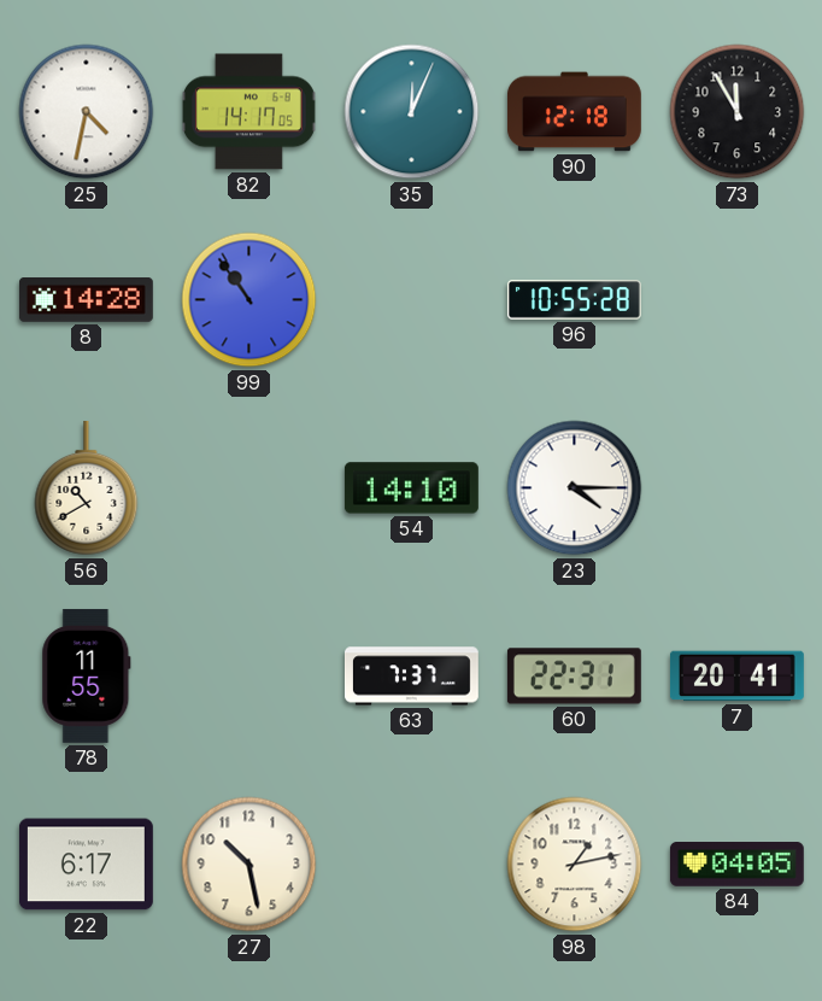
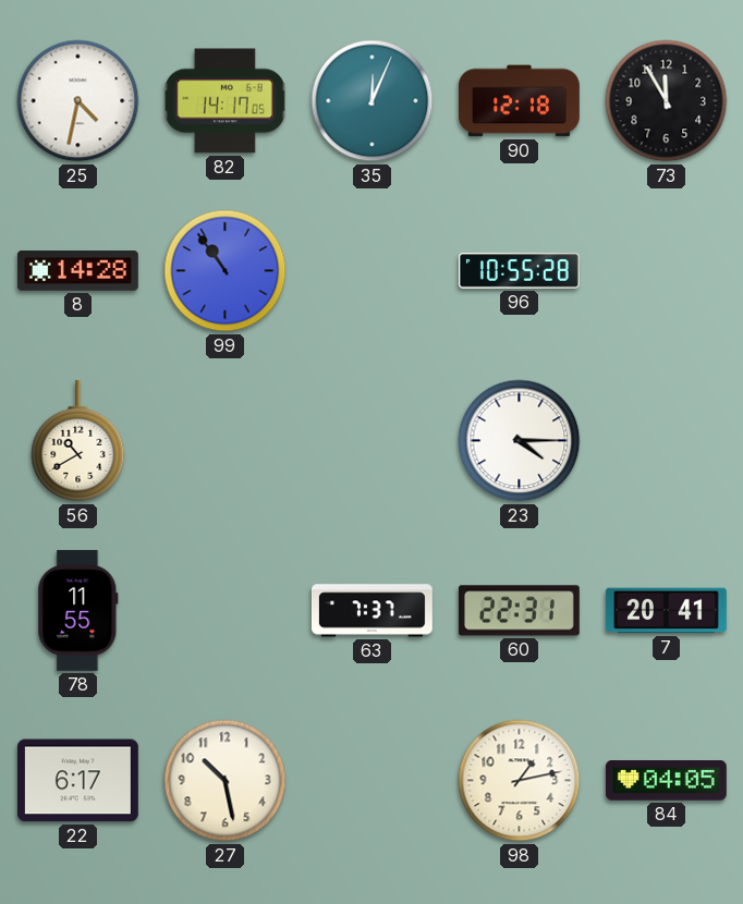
54: 14:10 -> none (411, 488)
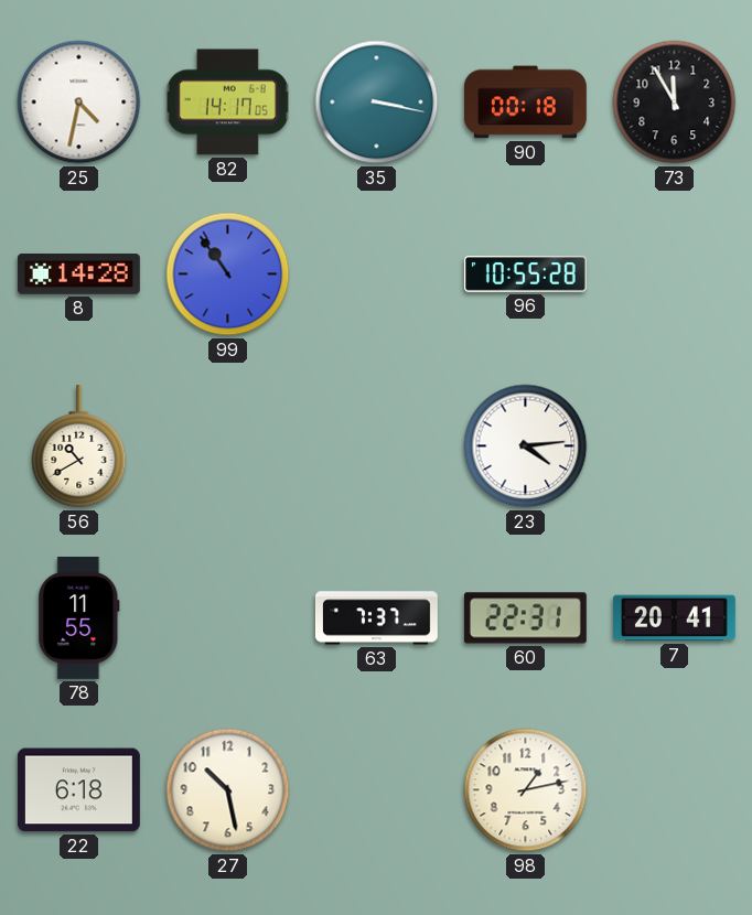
35: 12:04 -> 3:17 (377, 103)
90: 12:18 -> 00:18 (525, 103)
23: 4:15 -> 4:14 (526, 446)
22: 6:17 -> 6:18 (78, 790)
84: 04:05 -> none (666, 781)
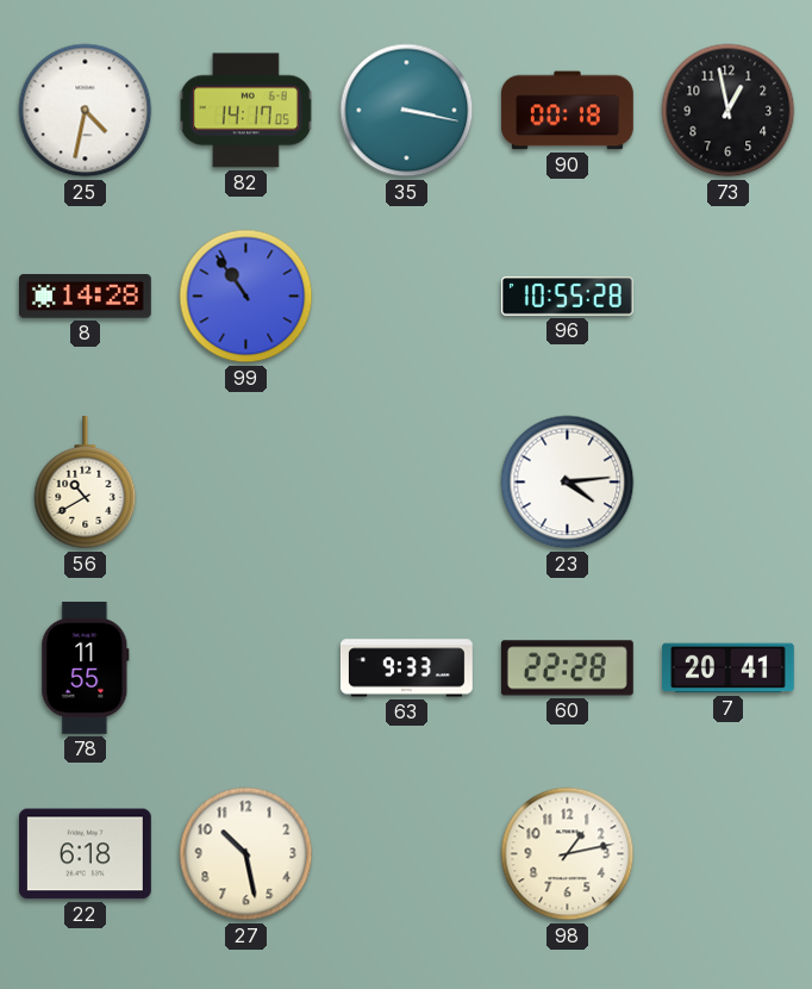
73: 11:55 -> 12:58 (729, 111)
63: 7:37 -> 9:33 (406, 668)
60: 22:31 -> 22:28 (567, 668)
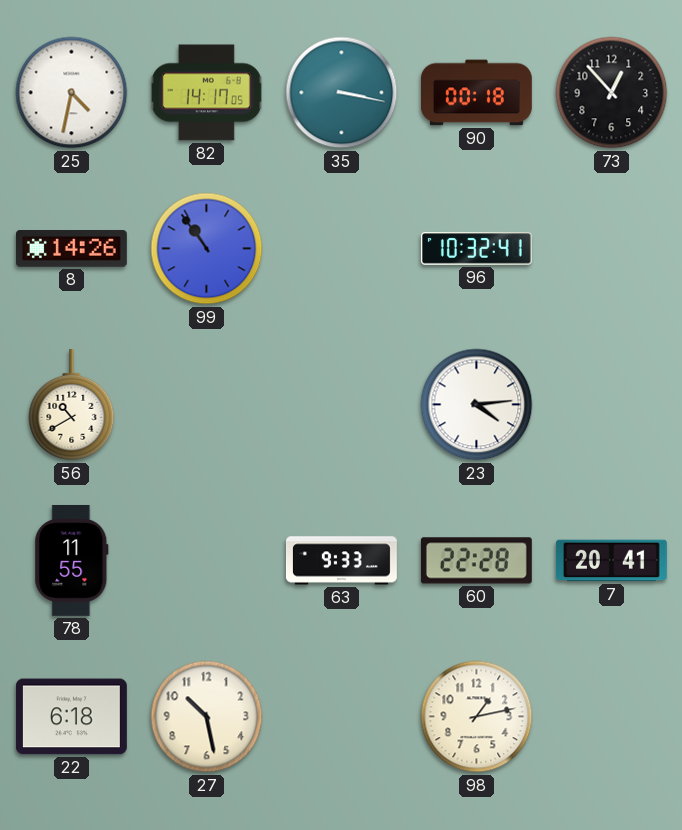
73: 12:58 -> 12:53 (612, 93)
8: 14:28 -> 14:26 (71, 249)
96: 10:55 -> 10:32 (476, 249)
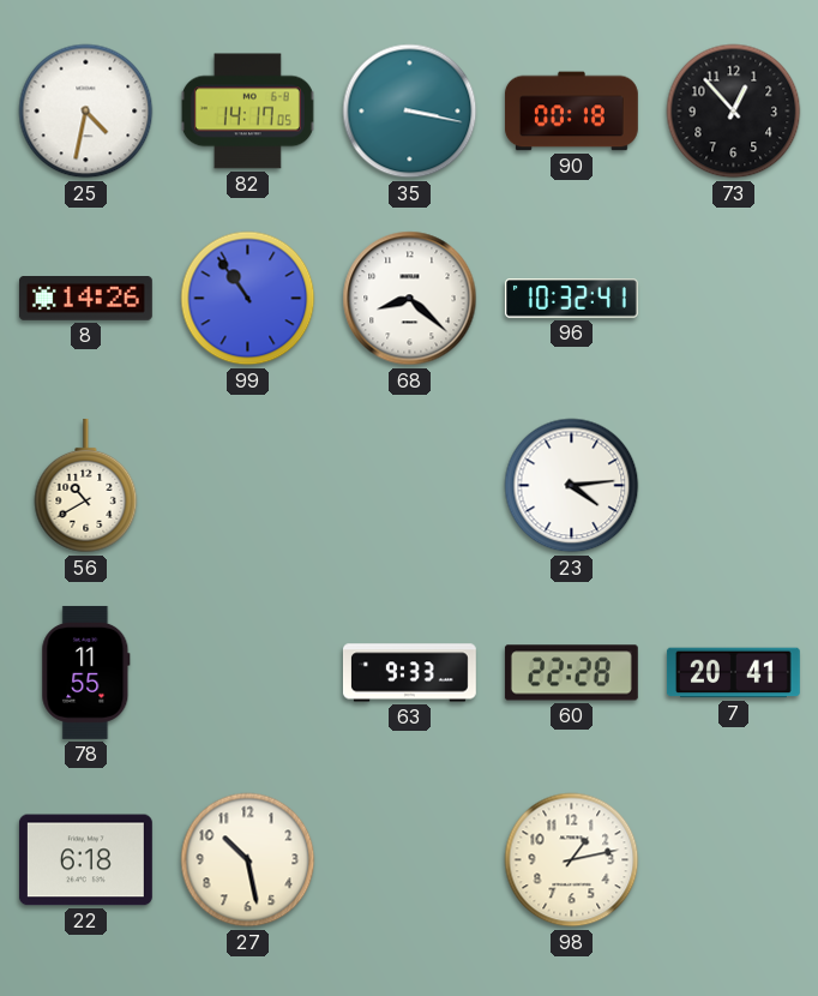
68: none -> 8:22 (410, 299)
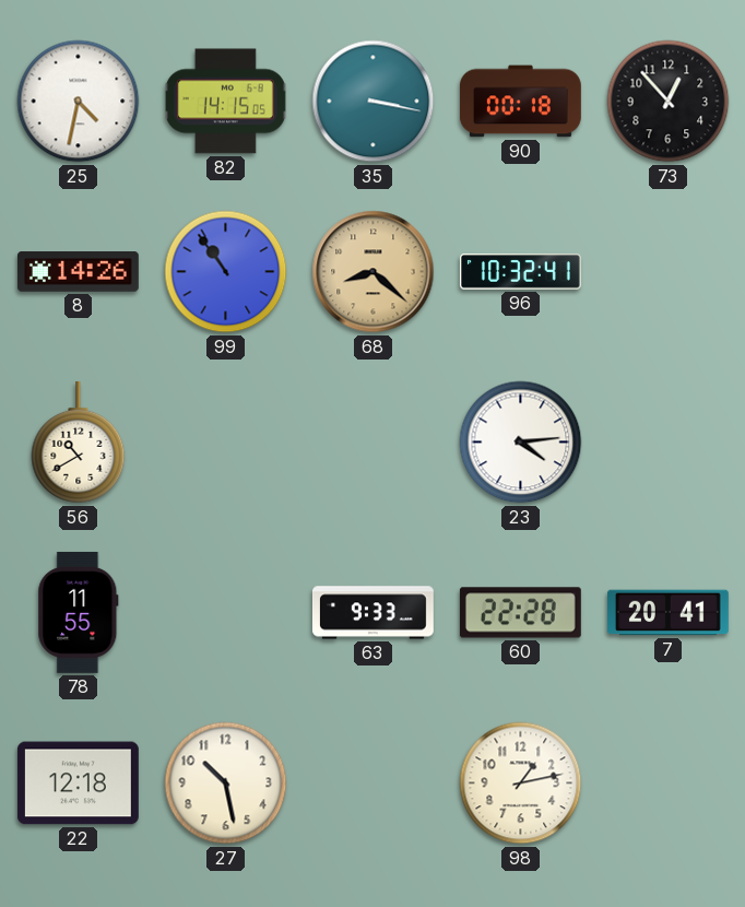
82: 14:17 -> 14:15 (225, 102)
68 dial: white -> champagne (374, 272)
22: 6:18 -> 12:18 (78, 784)
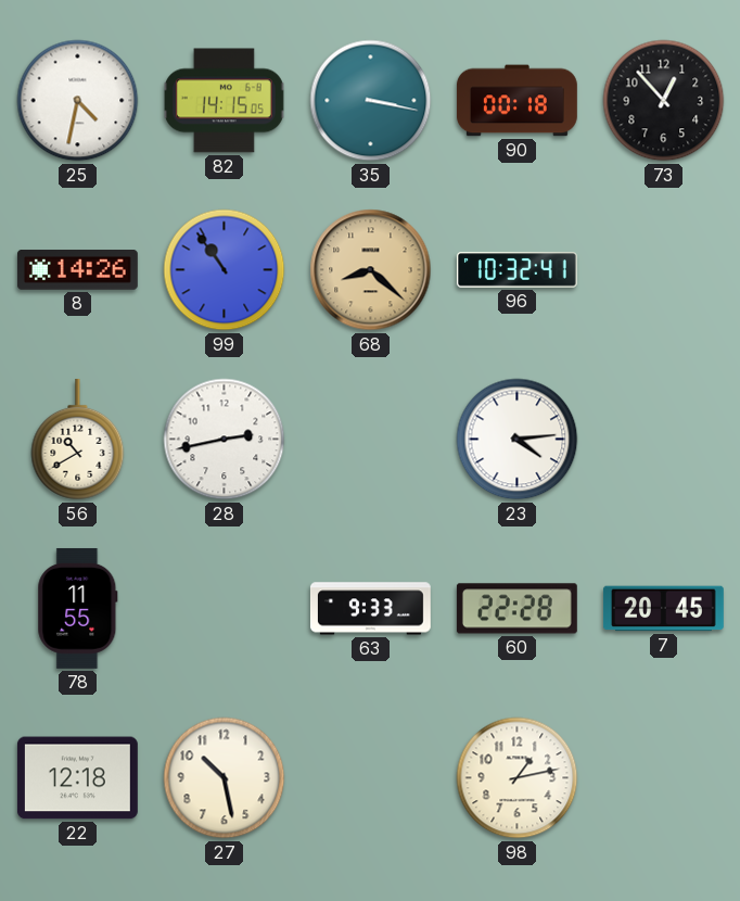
28: none -> 2:43 (225, 440)
7: 20:41 -> 20:45 (663, 609)
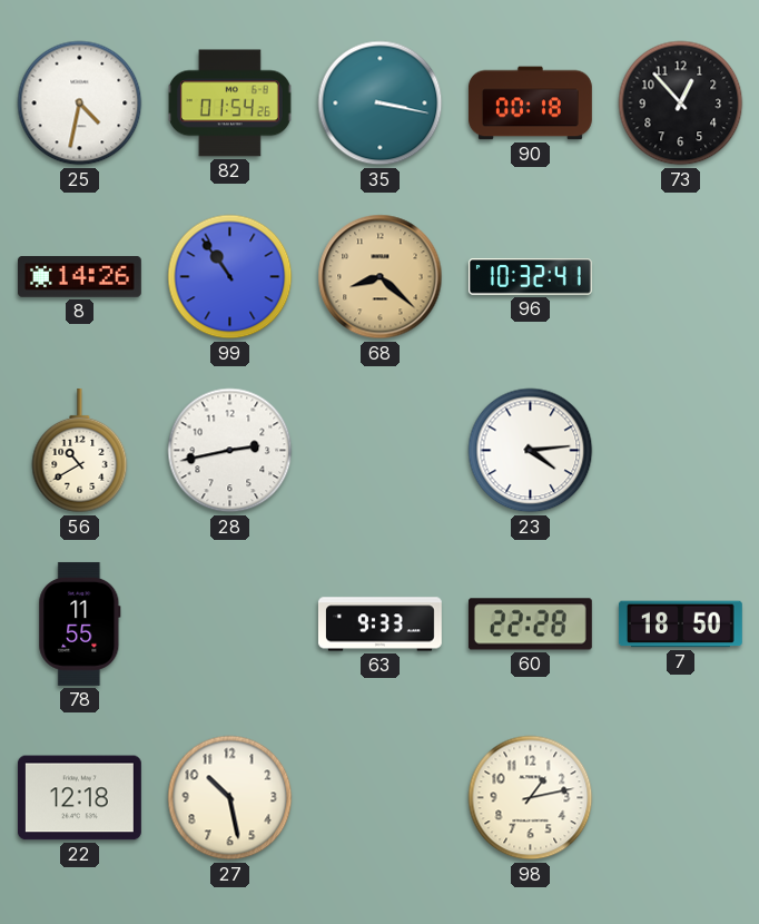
82: 14:15 -> 01:54 (229, 104)
7: 20:45 -> 18:50 (680, 625)
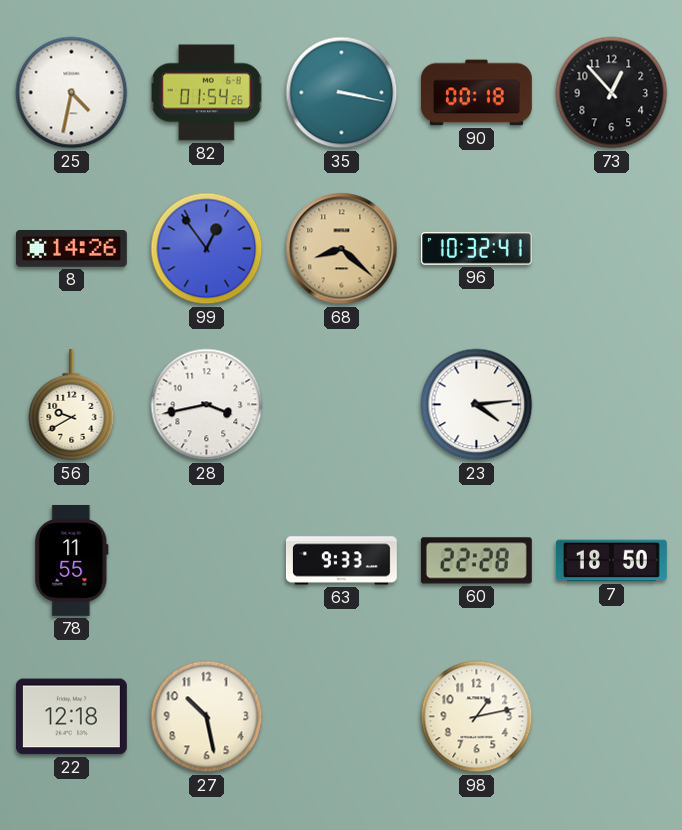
99: 10:54 -> 12:54 (207, 249)
56: 10:40 -> 9:40 (72, 405)
28: 2:43 -> 3:43 (207, 405)
